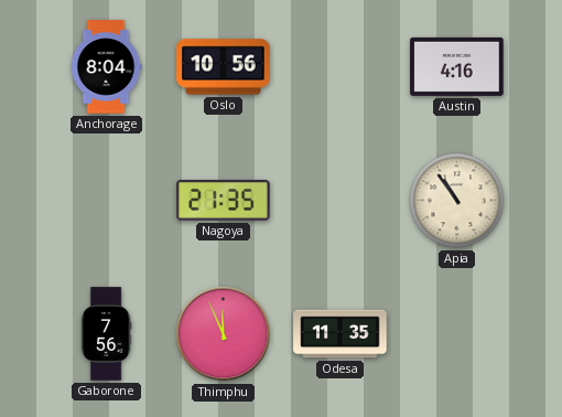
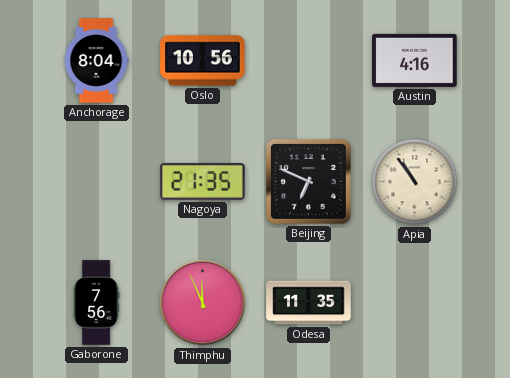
Beijing: none -> 6:49 (309, 182)
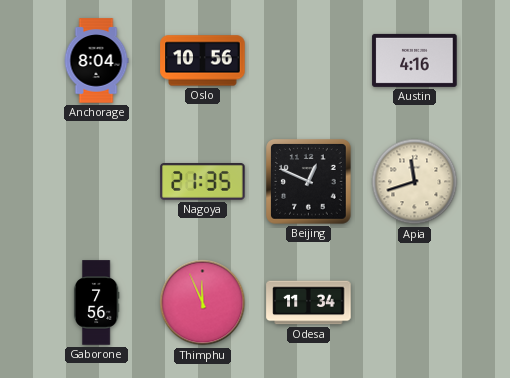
Beijing: 6:49 -> 12:49 (309, 182)
Apia: 10:54 -> 11:42 (415, 182)
Odesa: 11:35 -> 11:34 (309, 303)
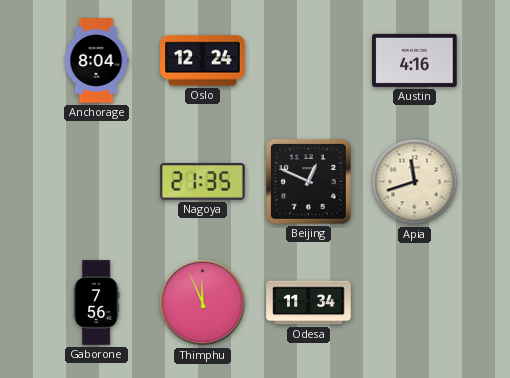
Oslo: 10:56 -> 12:24 (203, 61)
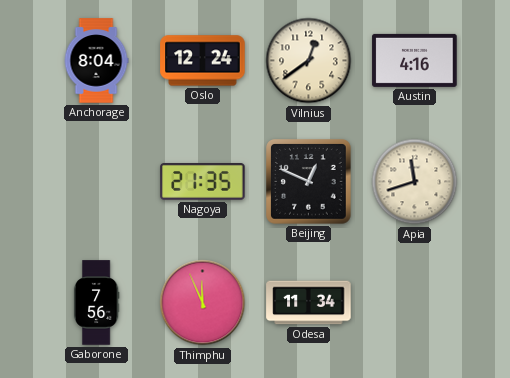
Vilnius: none -> 12:39 (309, 61)
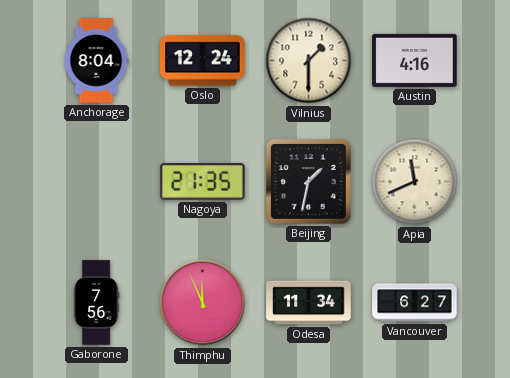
Vilnius: 12:39 -> 1:30 (309, 61)
Beijing: 12:49 -> 1:32 (309, 182)
Apia: 11:42 -> 11:41 (415, 182)
Vancouver: none -> 6:27 (415, 303)
